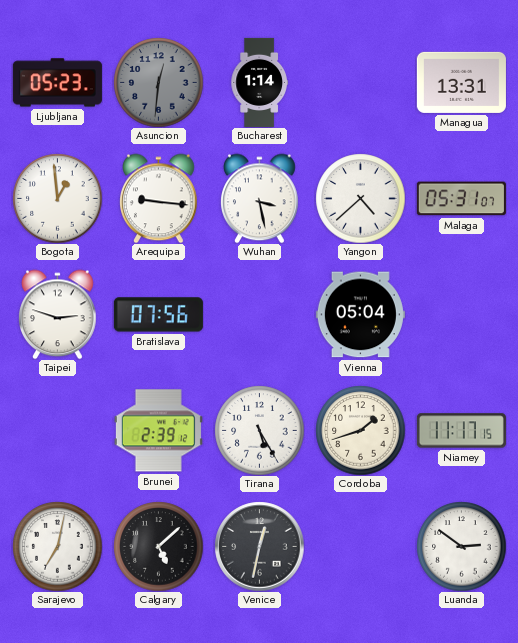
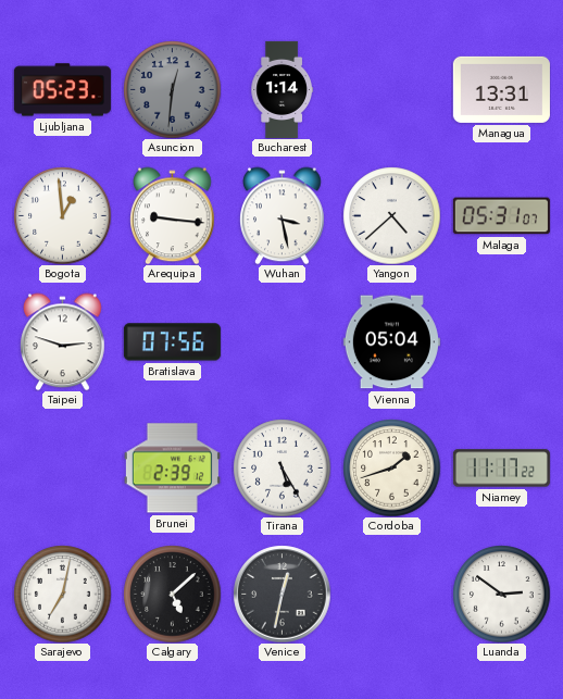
Niamey: 11:17:15 -> 11:17:22 (501, 469)
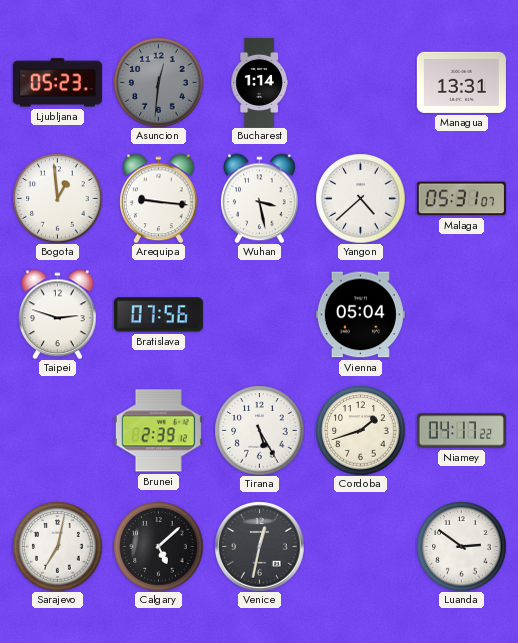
Niamey: 11:17 -> 04:17 (461, 431)
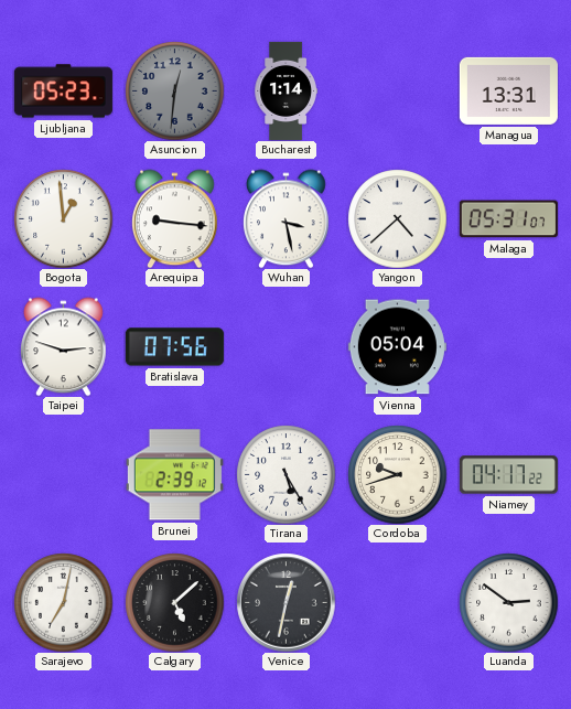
Cordoba: 1:42 -> 9:42 (397, 474)
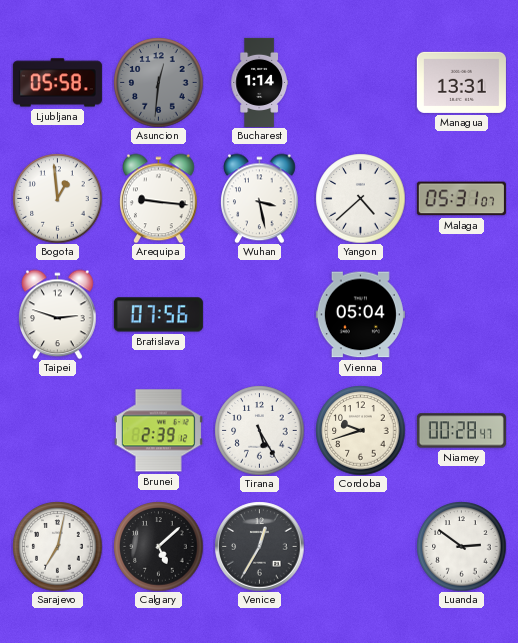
Ljubljana: 05:23 -> 05:58 (57, 83)
Niamey: 04:17 -> 00:28 (461, 431)
Venice: 12:32 -> 12:35 (259, 546)
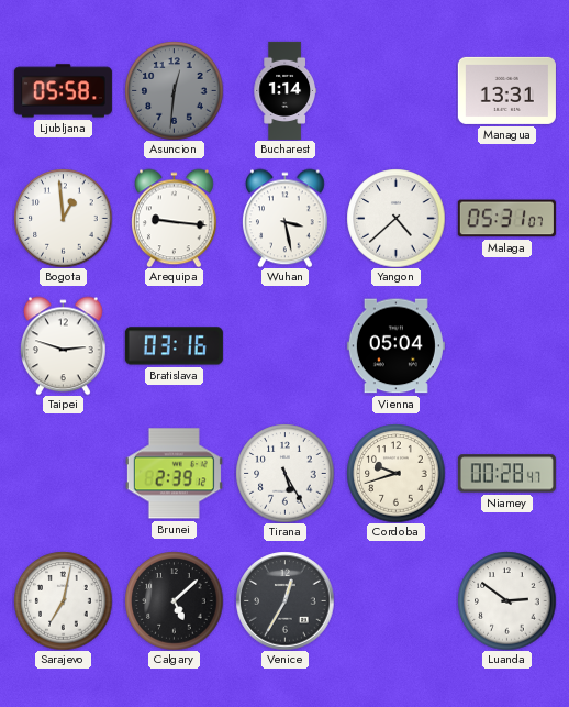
Bratislava: 07:56 -> 03:16 (174, 346)
